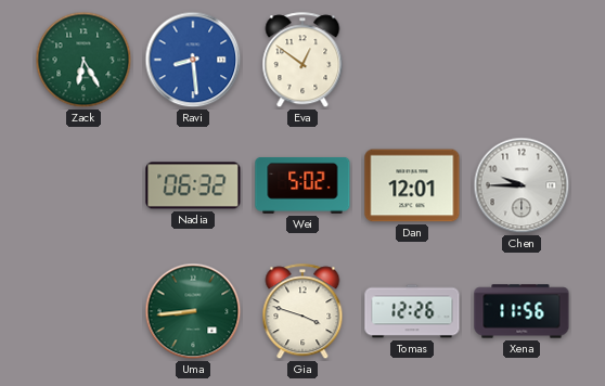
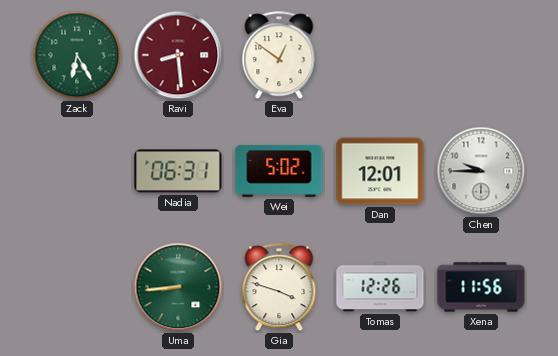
Ravi dial: blue -> burgundy (178, 55)
Nadia: 06:32 -> 06:31 (178, 171)
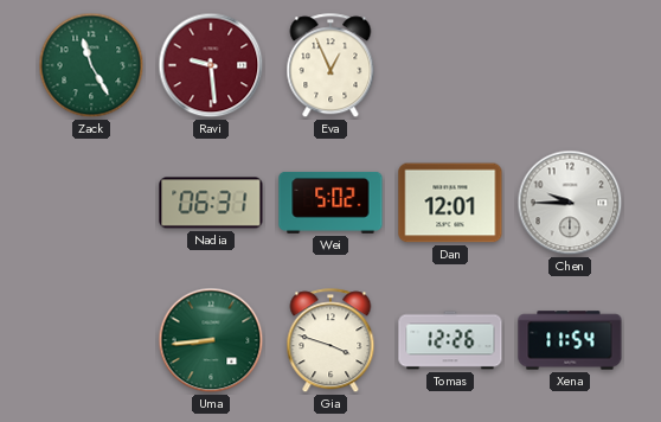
Zack: 6:25 -> 11:25 (91, 65)
Ravi: 8:29 -> 9:29 (211, 65)
Eva: 12:51 -> 12:56 (330, 66)
Xena: 11:56 -> 11:54 (570, 340)
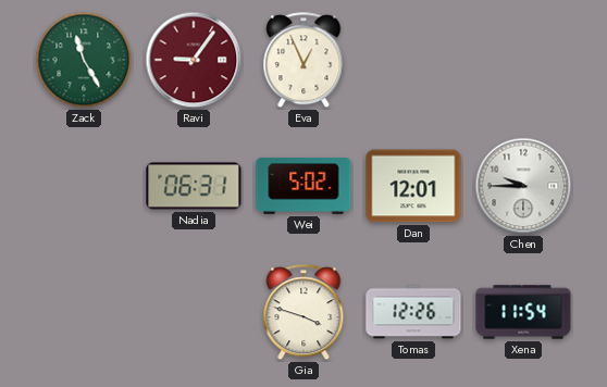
Ravi: 9:29 -> 9:06 (194, 60)
Uma: 8:44 -> none (211, 340)
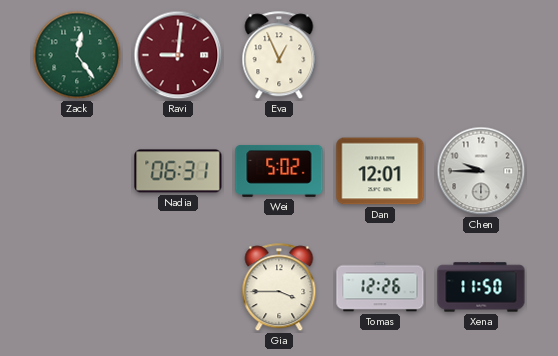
Zack: 11:25 -> 12:24 (77, 55)
Ravi: 9:06 -> 9:01 (178, 55)
Gia: 3:48 -> 3:45 (279, 288)
Xena: 11:54 -> 11:50 (481, 287)
